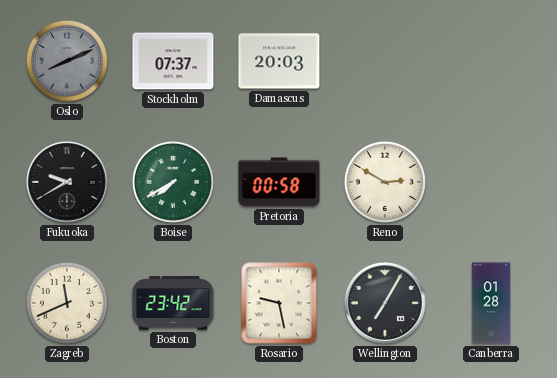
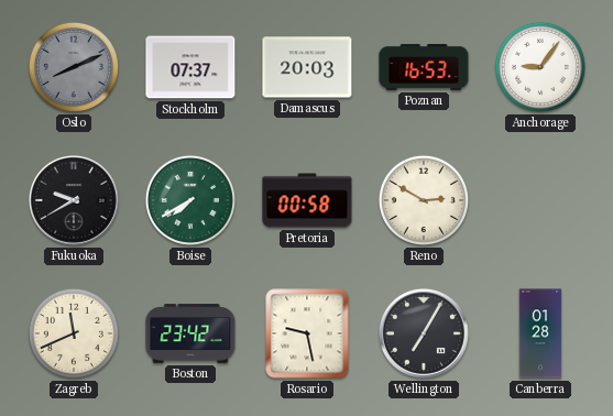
Poznan: none -> 16:53 (424, 67)
Anchorage: none -> 9:06 (540, 67)
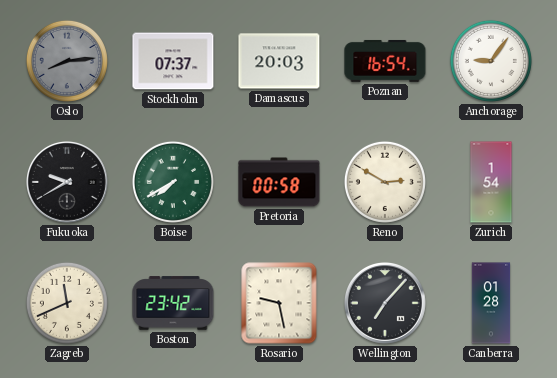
Oslo: 8:11 -> 8:14 (67, 61)
Poznan: 16:53 -> 16:54 (385, 61)
Zurich: none -> 1:54 (491, 182)
Wellington: 7:05 -> 7:07 (385, 303)
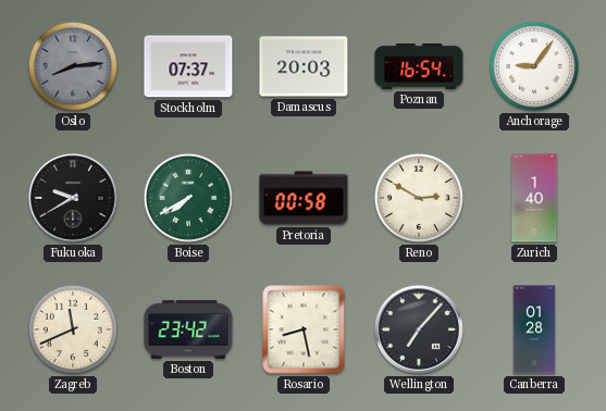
Zurich: 1:54 -> 1:40 (534, 198)
Rosario: 9:28 -> 8:28 (304, 329)
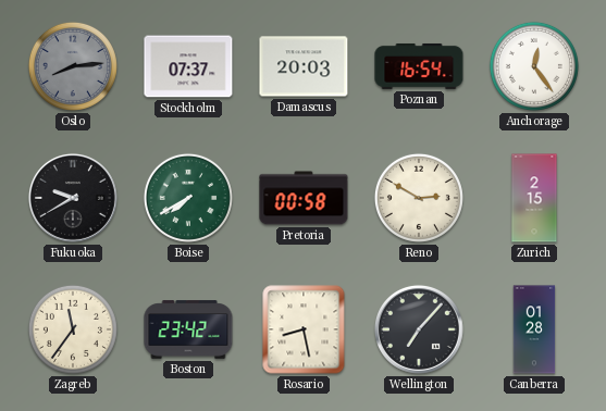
Anchorage: 9:06 -> 12:24 (534, 66)
Zurich: 1:40 -> 2:15 (534, 198)
Zagreb: 11:41 -> 11:36 (73, 329)
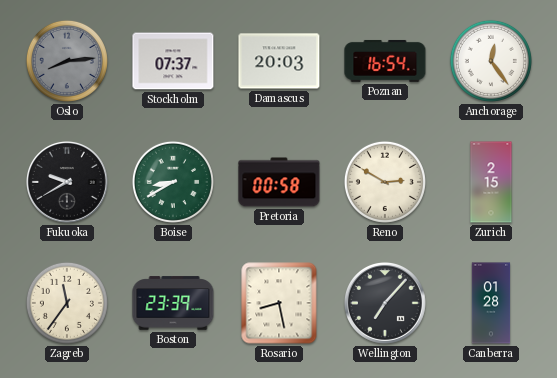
Boise: 7:40 -> 8:40 (173, 182)
Boston: 23:42 -> 23:39 (173, 303)
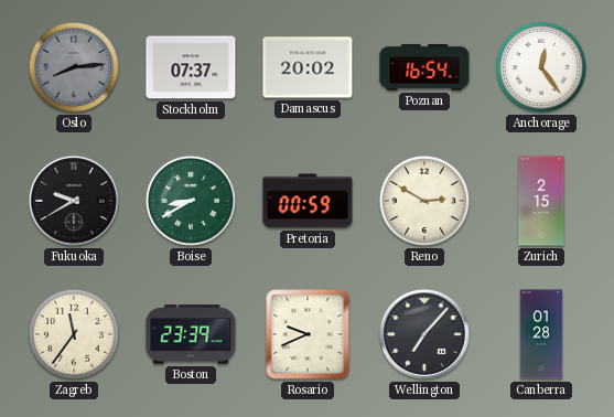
Damascus: 20:03 -> 20:02 (308, 67)
Pretoria: 00:58 -> 00:59 (308, 201)
Rosario: 8:28 -> 9:41 (308, 334)
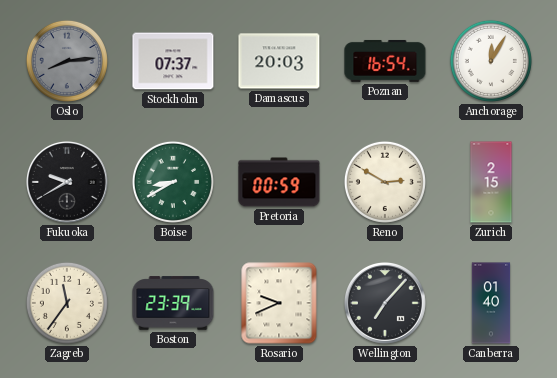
Damascus: 20:02 -> 20:03 (279, 61)
Anchorage: 12:24 -> 12:05 (491, 61)
Canberra: 01:28 -> 01:40 (491, 303)
